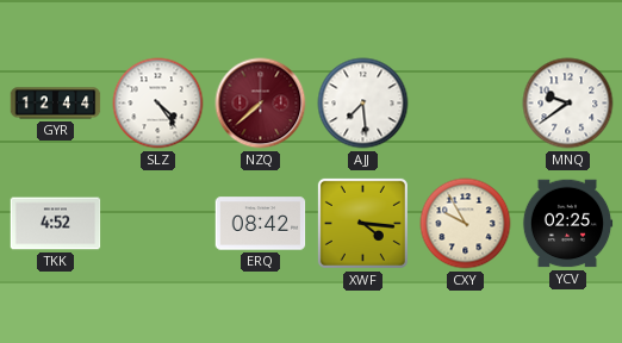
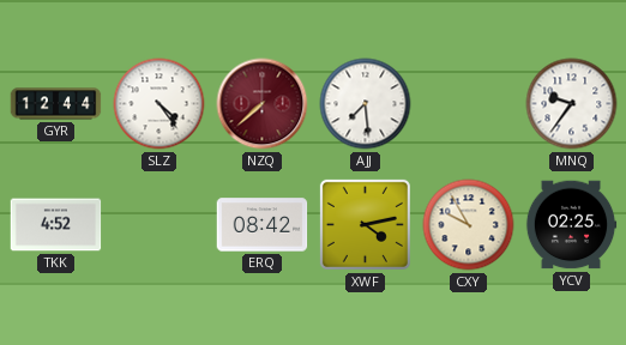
MNQ: 9:39 -> 9:36 (572, 104)
XWF: 4:16 -> 4:13 (365, 224)
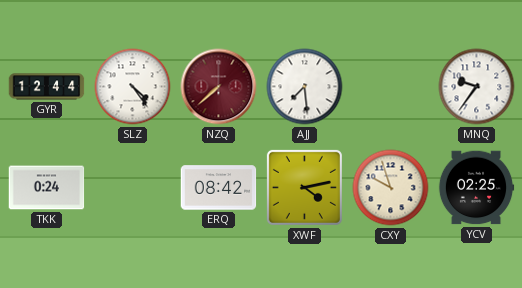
TKK: 4:52 -> 0:24 (47, 188)
CXY: 9:55 -> 9:57 (391, 188)
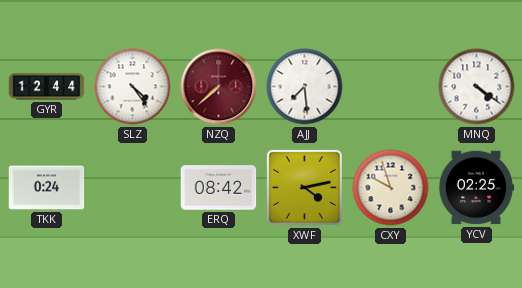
MNQ: 9:36 -> 4:21 (477, 87)
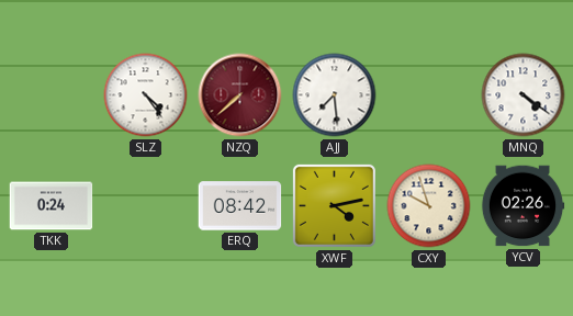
GYR: 12:44 -> none (47, 87)
YCV: 02:25 -> 02:26 (523, 206)
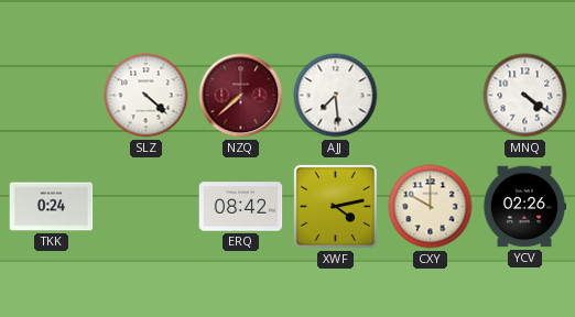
SLZ: 4:24 -> 4:22 (147, 96)
CXY: 9:57 -> 10:00 (431, 207)
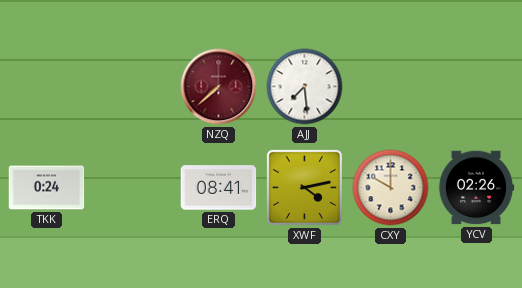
SLZ: 4:22 -> none (147, 96)
MNQ: 4:21 -> none (525, 96)
ERQ: 08:42 -> 08:41 (219, 188)
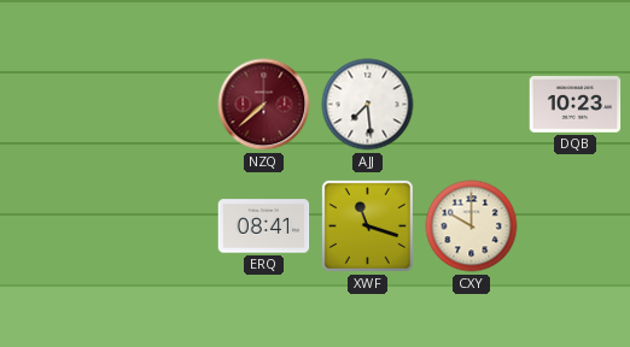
DQB: none -> 10:23 (576, 105)
TKK: 0:24 -> none (47, 188)
XWF: 4:13 -> 11:18 (367, 225)
YCV: 02:26 -> none (476, 188)
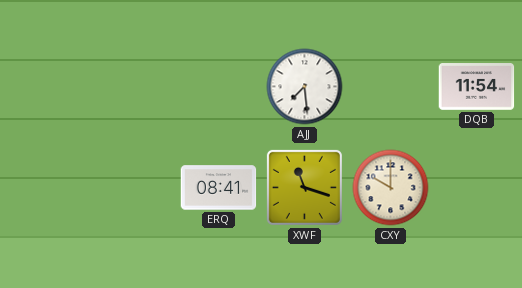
NZQ: 7:38 -> none (264, 105)
DQB: 10:23 -> 11:54 (477, 87)
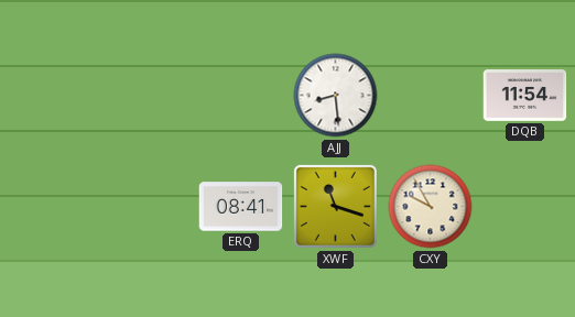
AJJ: 7:29 -> 8:29 (336, 96)
CXY: 10:00 -> 9:55 (431, 207)
